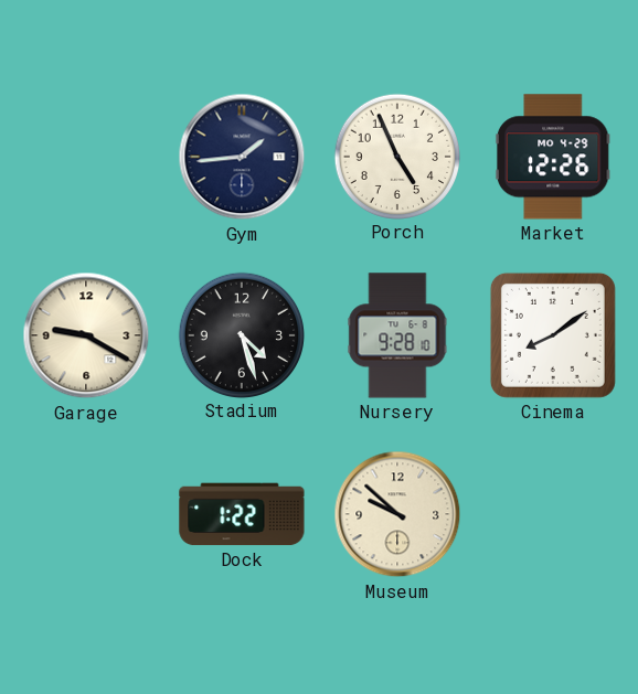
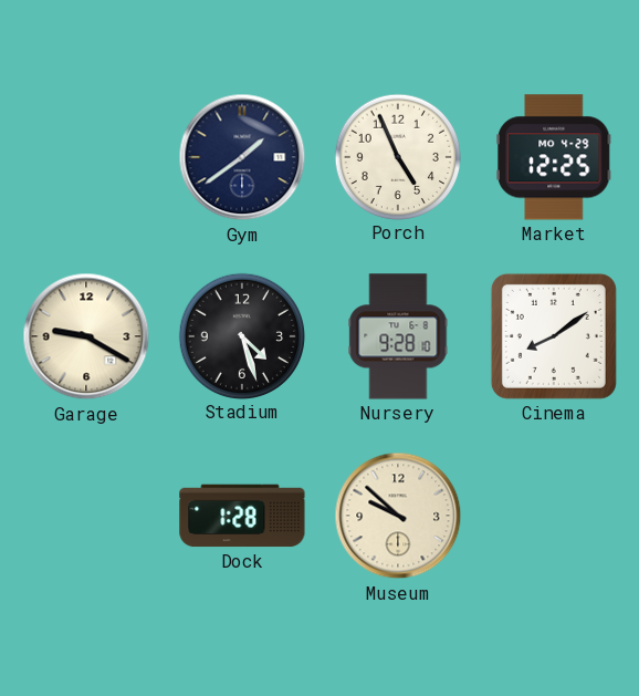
Gym: 1:44 -> 1:39 (242, 157)
Market: 12:26 -> 12:25 (554, 157)
Dock: 1:22 -> 1:28 (242, 516)
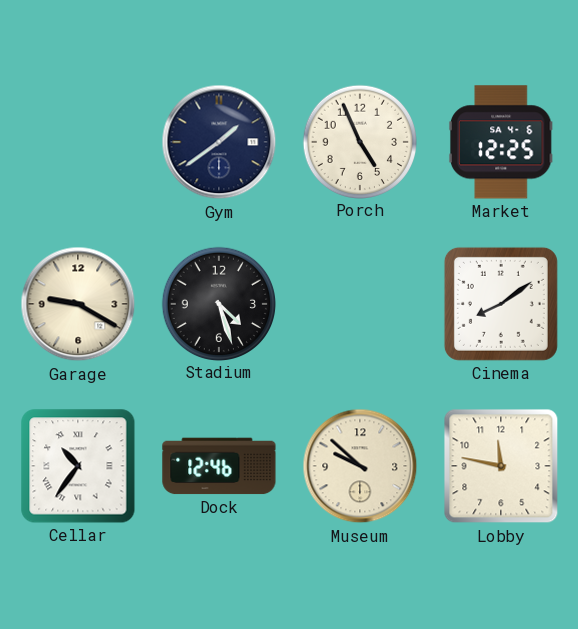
Market date: MO 4-29 -> SA 4-6 (501, 142)
Nursery: 9:28 -> none (398, 336)
Cellar: none -> 10:36 (78, 466)
Dock: 1:28 -> 12:46 (219, 466)
Lobby: none -> 11:47 (501, 466)
